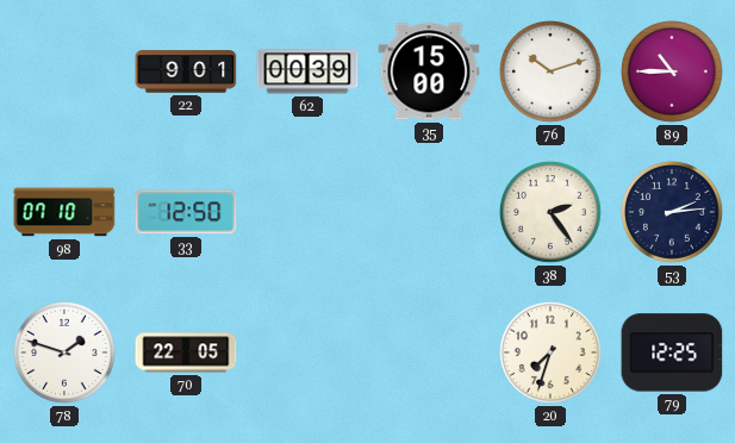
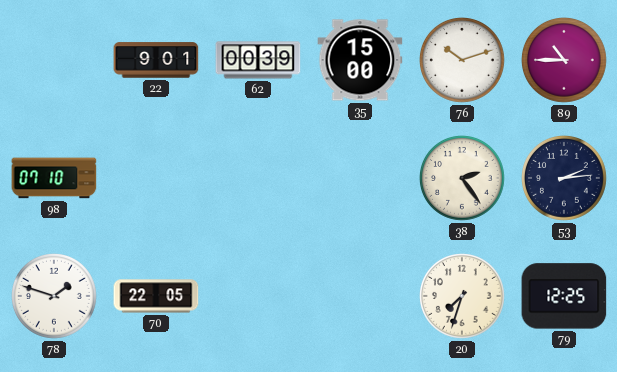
33: 12:50 -> none (186, 212)
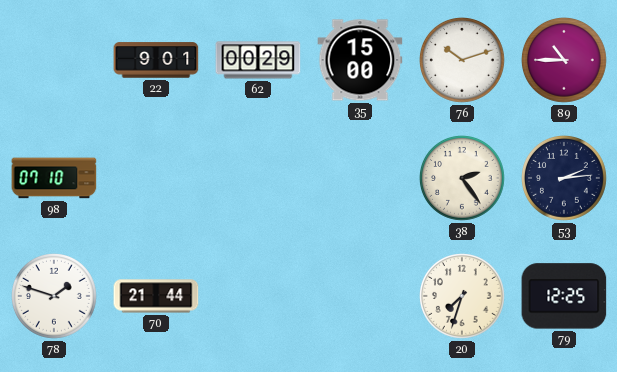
62: 00:39 -> 00:29 (258, 60)
70: 22:05 -> 21:44 (156, 296)
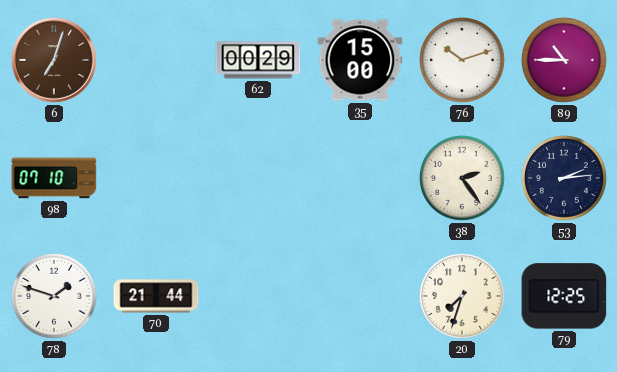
6: none -> 7:03 (54, 60)
22: 9:01 -> none (156, 60)
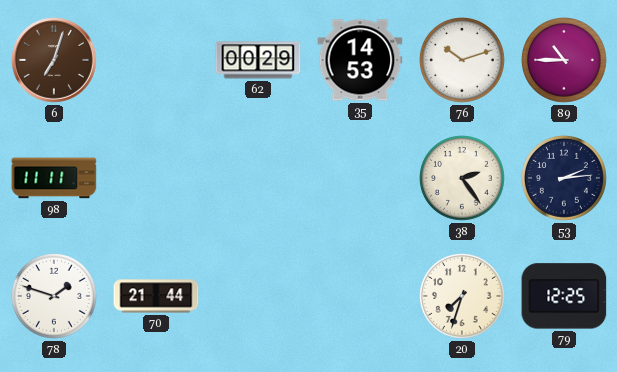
35: 15:00 -> 14:53 (360, 60)
98: 07:10 -> 11:11 (54, 178)
